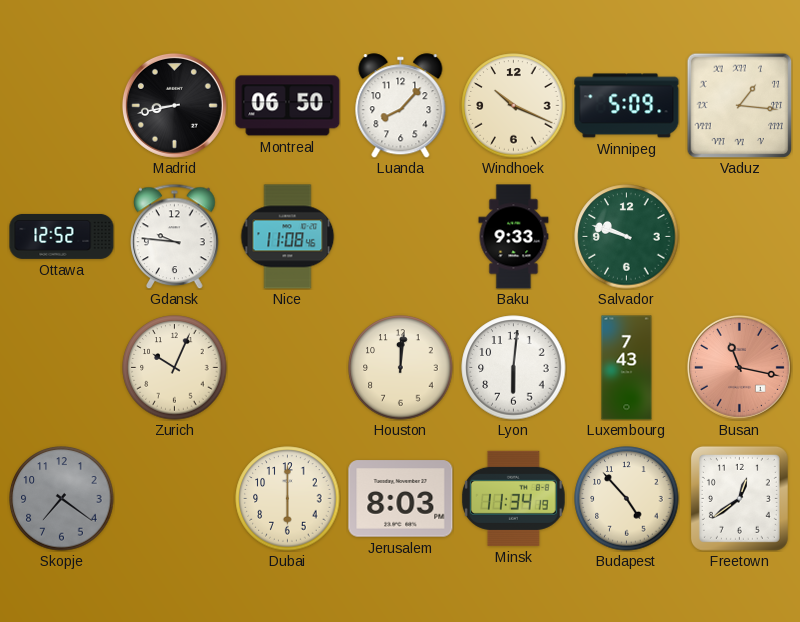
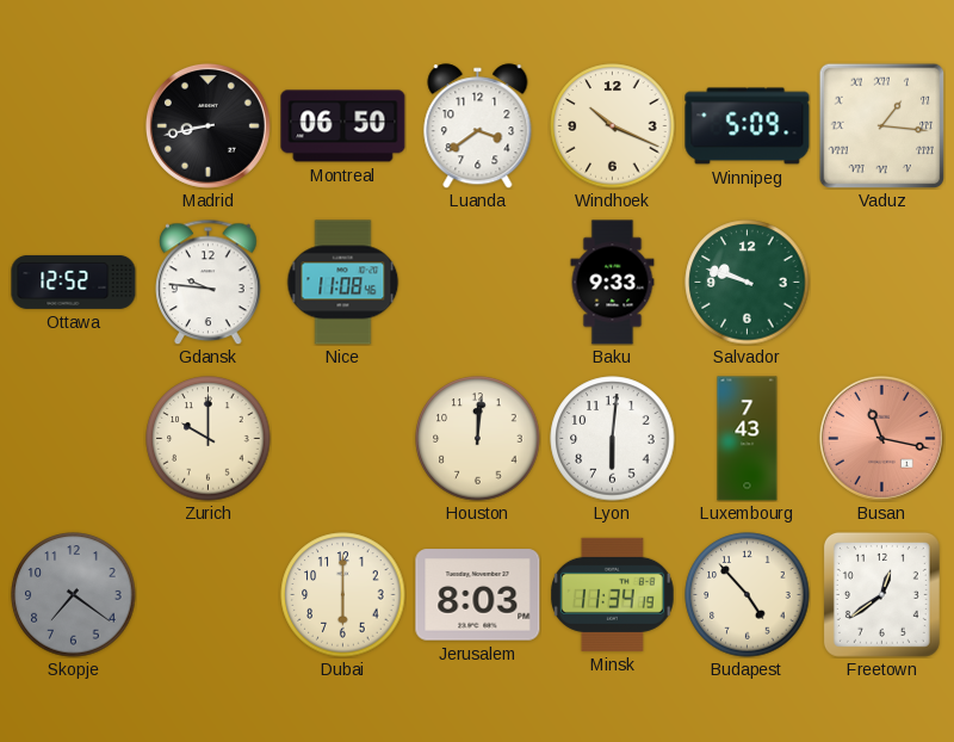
Luanda: 8:07 -> 3:39 (478, 126)
Zurich: 10:04 -> 10:00 (209, 439)
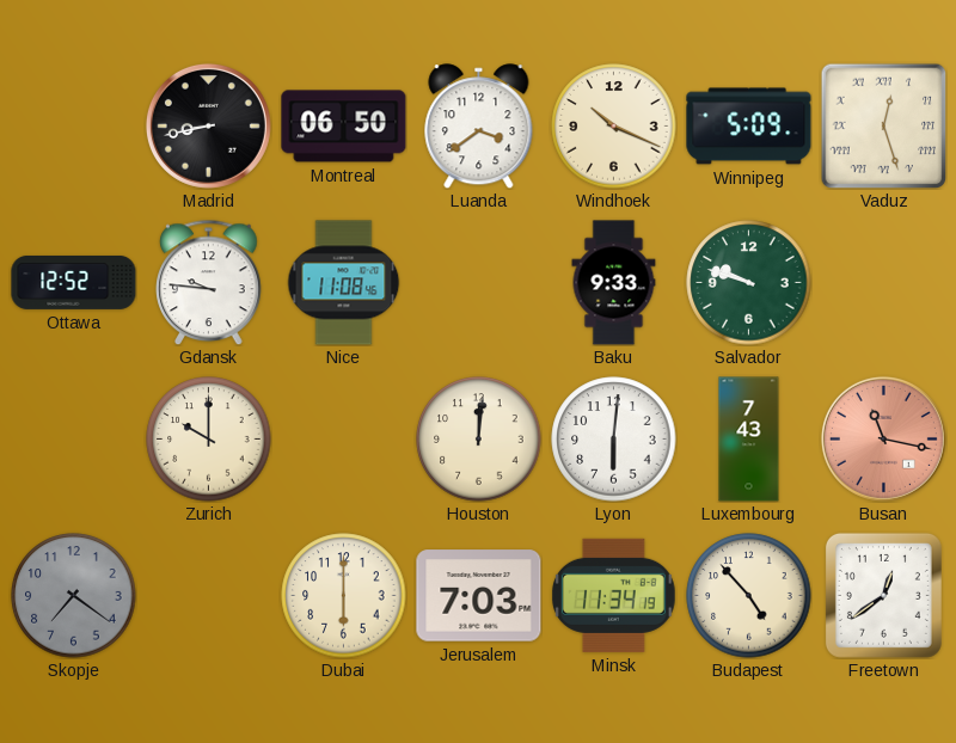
Vaduz: 1:16 -> 12:27 (883, 125)
Jerusalem: 8:03 -> 7:03 (479, 596)
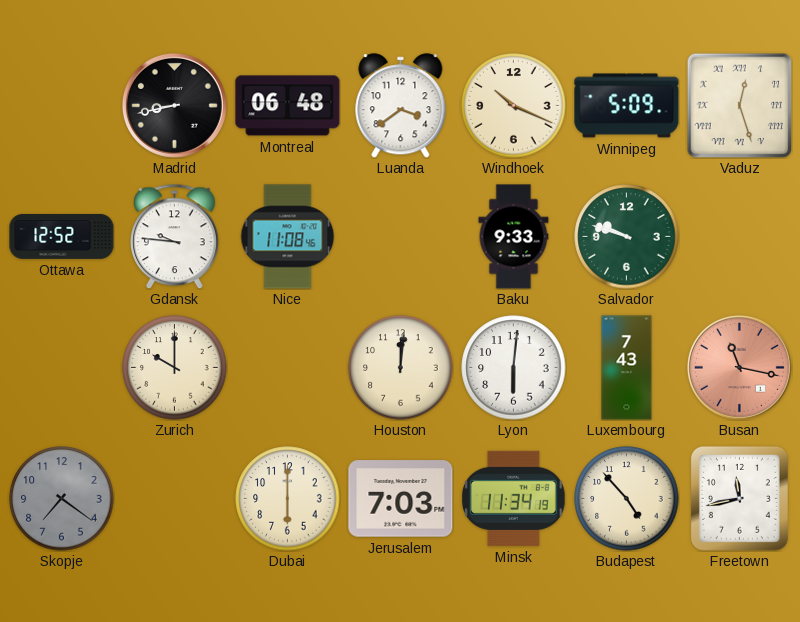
Montreal: 06:50 -> 06:48 (288, 106)
Freetown: 12:39 -> 11:43 (739, 498)
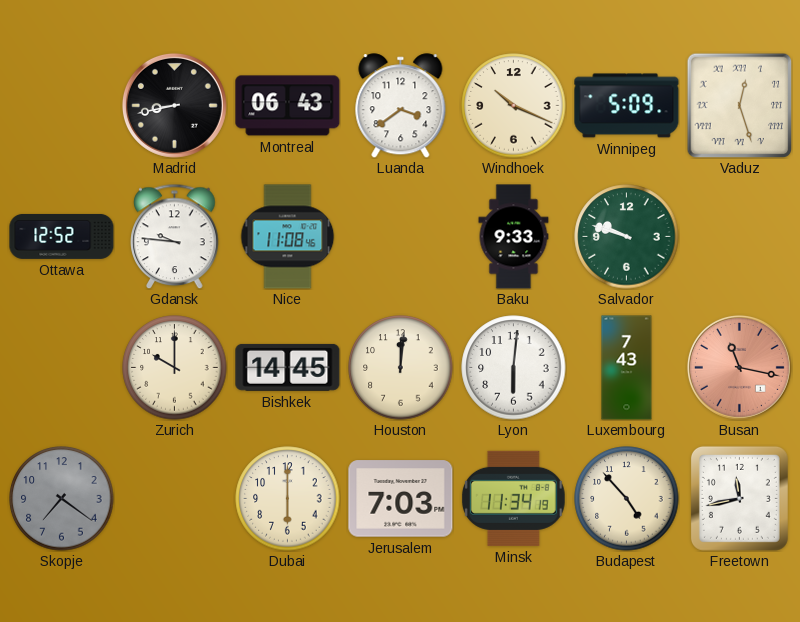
Montreal: 06:48 -> 06:43 (288, 106)
Bishkek: none -> 14:45 (288, 367)
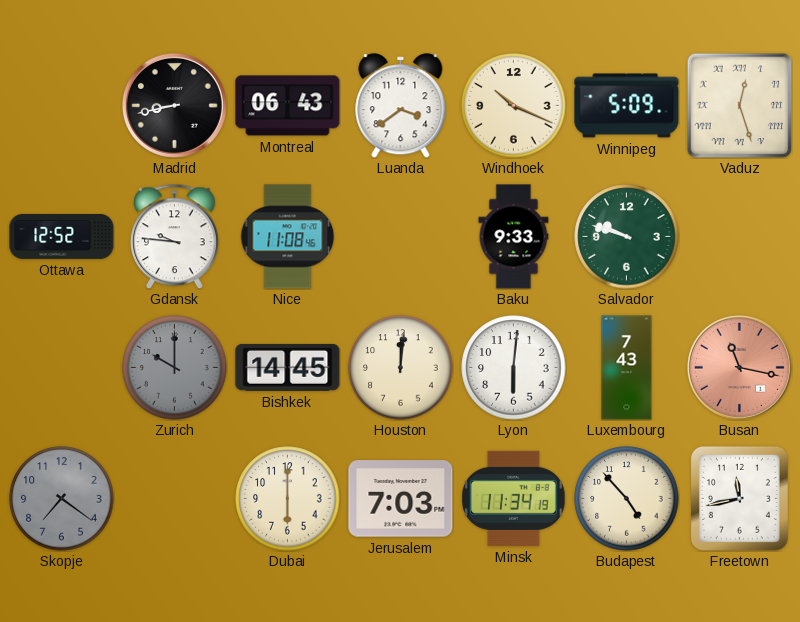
Zurich dial: cream -> grey (175, 368)
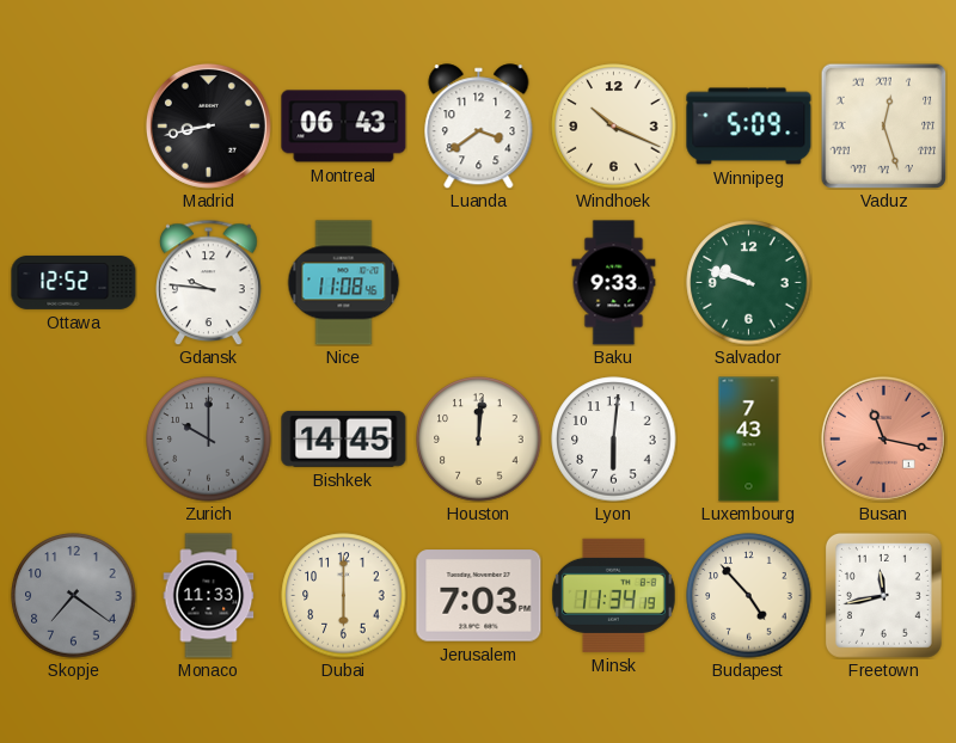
Monaco: none -> 11:33 (209, 596)
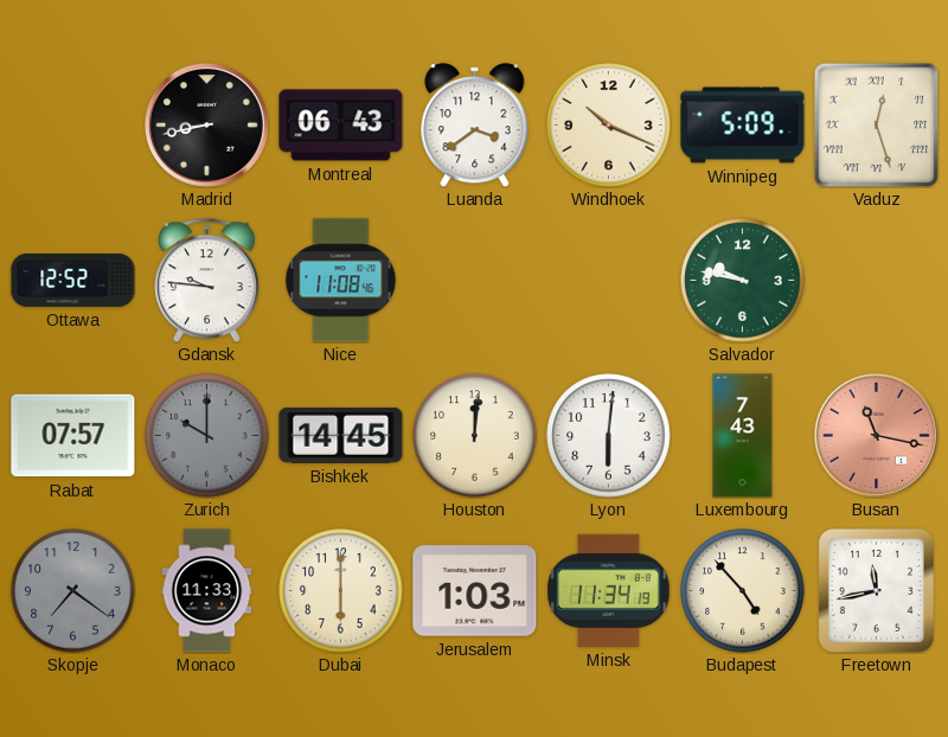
Baku: 9:33 -> none (614, 283)
Salvador: 9:48 -> 9:47 (743, 281)
Rabat: none -> 07:57 (73, 436)
Jerusalem: 7:03 -> 1:03 (475, 591)
